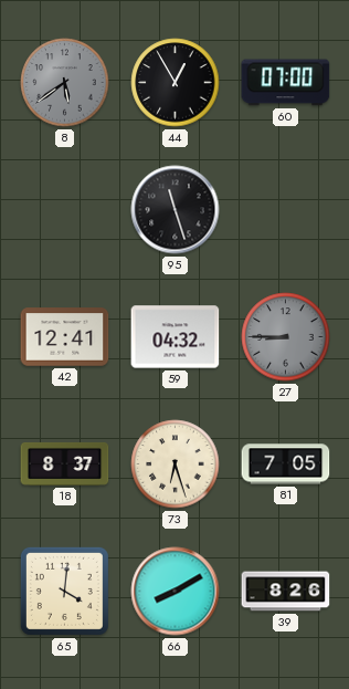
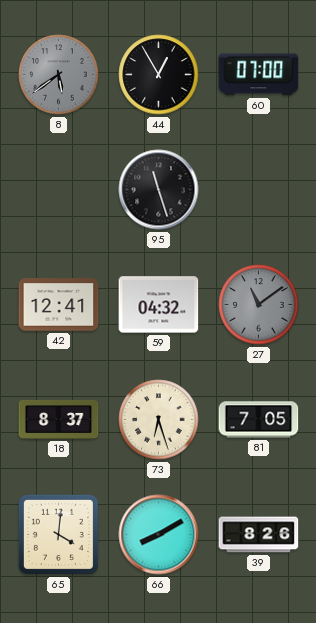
27: 8:45 -> 11:09 (259, 305)
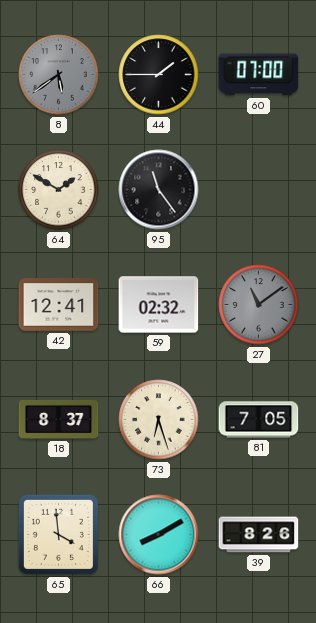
44: 12:55 -> 1:45 (159, 75)
64: none -> 1:50 (59, 190)
95: 11:27 -> 11:24 (159, 190)
59: 04:32 -> 02:32 (159, 305)
65: 4:01 -> 3:59 (58, 534)
